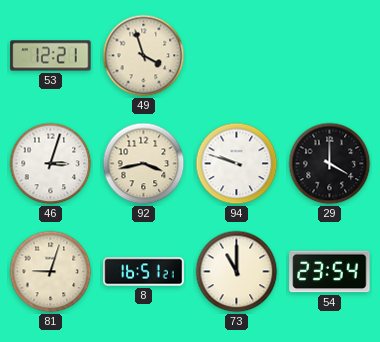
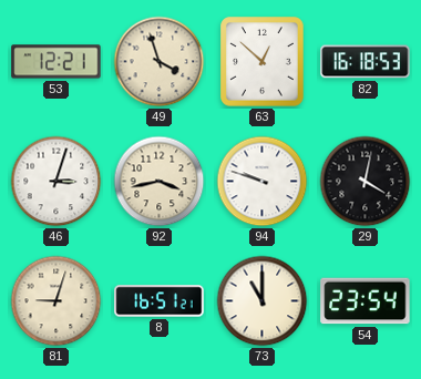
63: none -> 12:52 (263, 62)
82: none -> 16:18 (366, 62)
29: 4:00 -> 4:02 (366, 182)
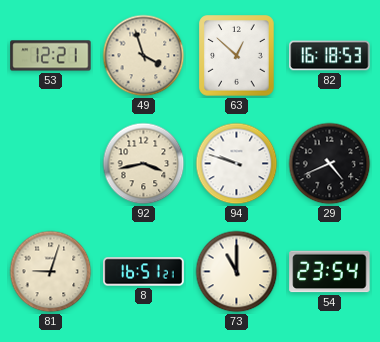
46: 3:03 -> none (57, 182)
29: 4:02 -> 4:41 (330, 164)
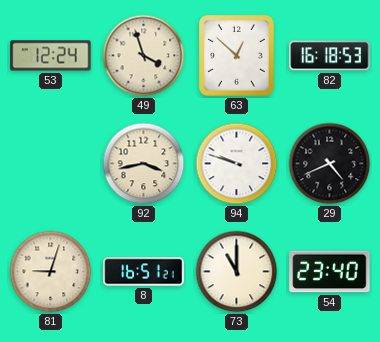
53: 12:21 -> 12:24 (51, 56)
54: 23:54 -> 23:40 (330, 272)
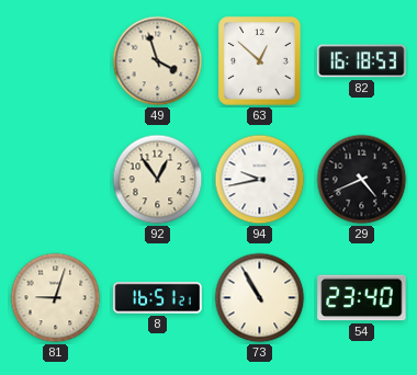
53: 12:24 -> none (51, 56)
92: 3:43 -> 12:54 (158, 180)
94: 9:48 -> 9:43 (260, 180)
73: 11:00 -> 10:55 (260, 298)
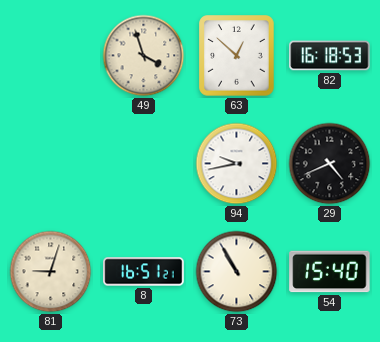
92: 12:54 -> none (158, 180)
54: 23:40 -> 15:40 (330, 272)
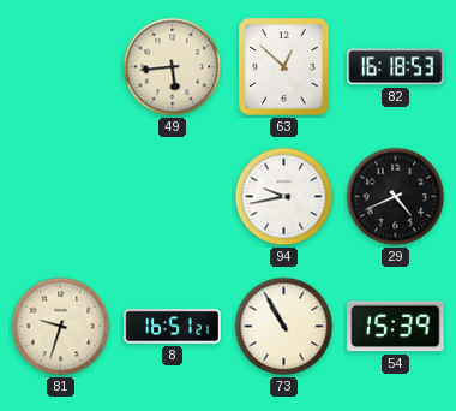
49: 3:57 -> 5:44 (173, 67)
81: 9:03 -> 9:33 (61, 327)
54: 15:40 -> 15:39 (396, 327)
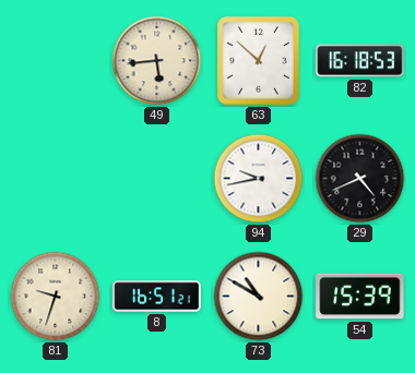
73: 10:55 -> 10:50 (259, 297)
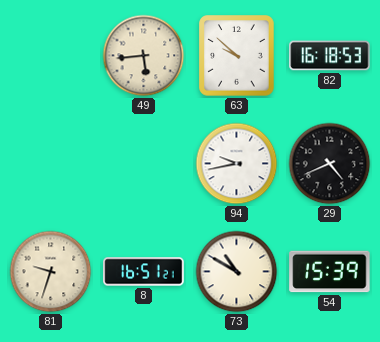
63: 12:52 -> 9:52 (237, 56)
